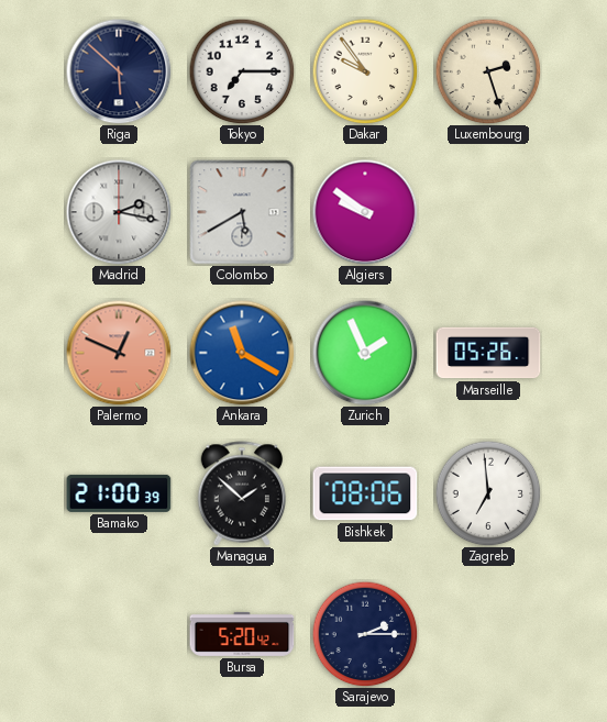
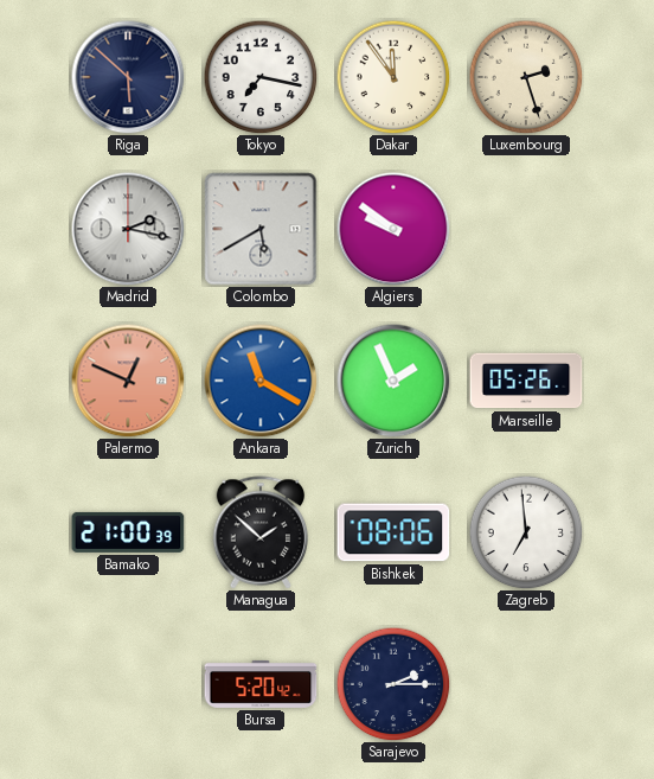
Tokyo: 7:15 -> 7:17 (261, 77)
Dakar: 9:54 -> 11:54 (393, 77)
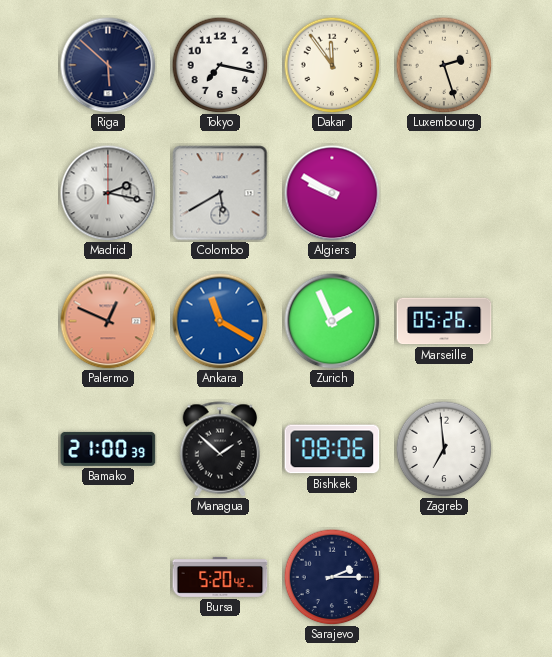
Algiers: 9:51 -> 9:50 (332, 193)
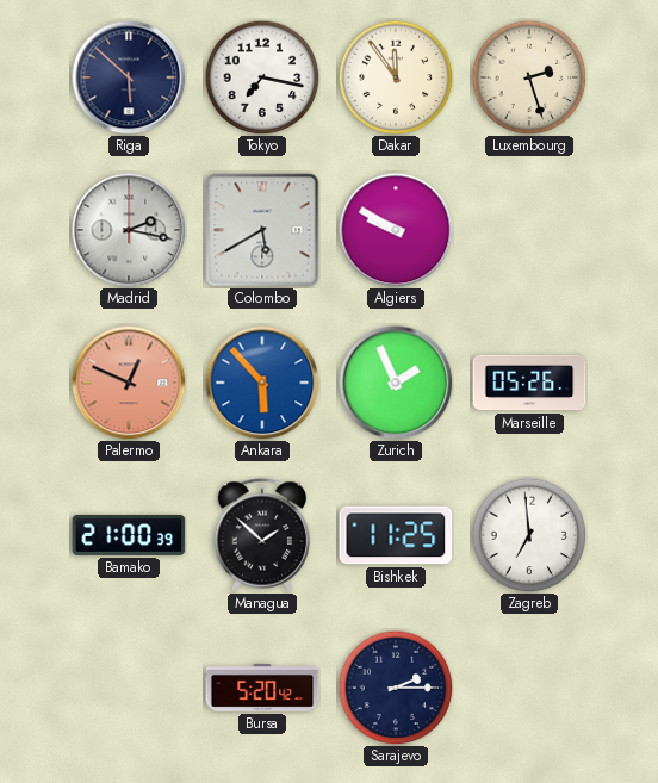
Ankara: 11:20 -> 5:53 (262, 383)
Bishkek: 08:06 -> 11:25 (396, 535)
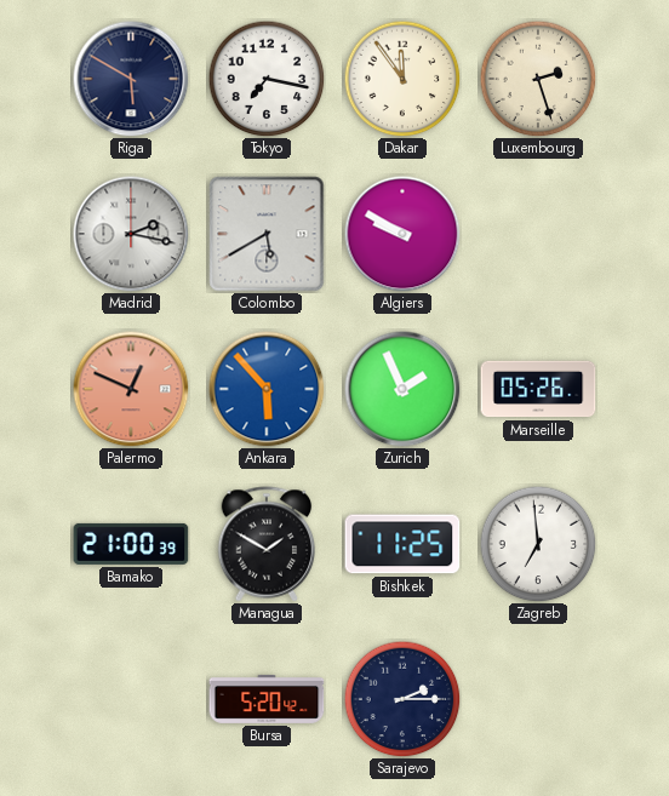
Riga: 5:52 -> 5:50 (131, 79)
Managua: 1:52 -> 1:50 (267, 544)
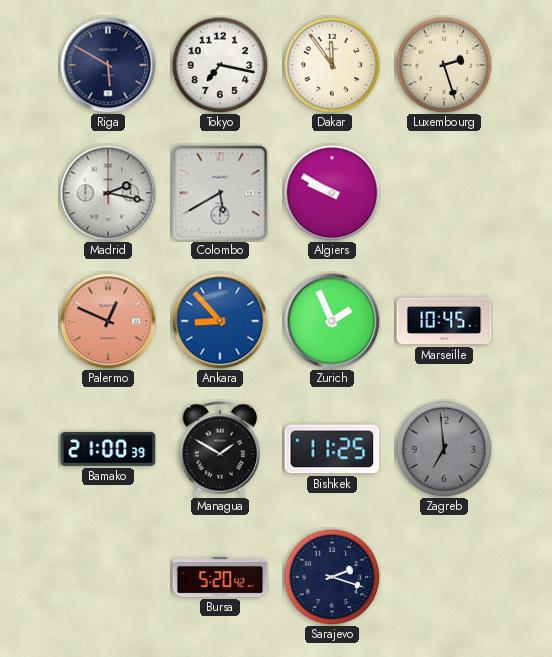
Ankara: 5:53 -> 8:53 (220, 321)
Marseille: 05:26 -> 10:45 (444, 321)
Zagreb dial: white -> grey (444, 449)
Sarajevo: 2:15 -> 2:18 (332, 577)
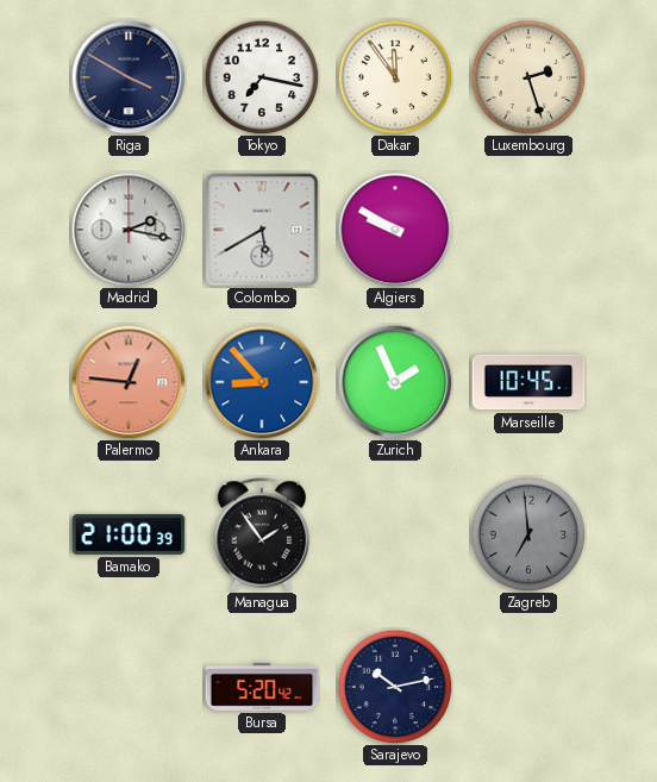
Riga: 5:50 -> 3:50 (129, 77)
Palermo: 12:49 -> 12:46 (129, 382)
Managua: 1:50 -> 1:54 (262, 534)
Bishkek: 11:25 -> none (332, 449)
Sarajevo: 2:18 -> 10:13 (395, 687)
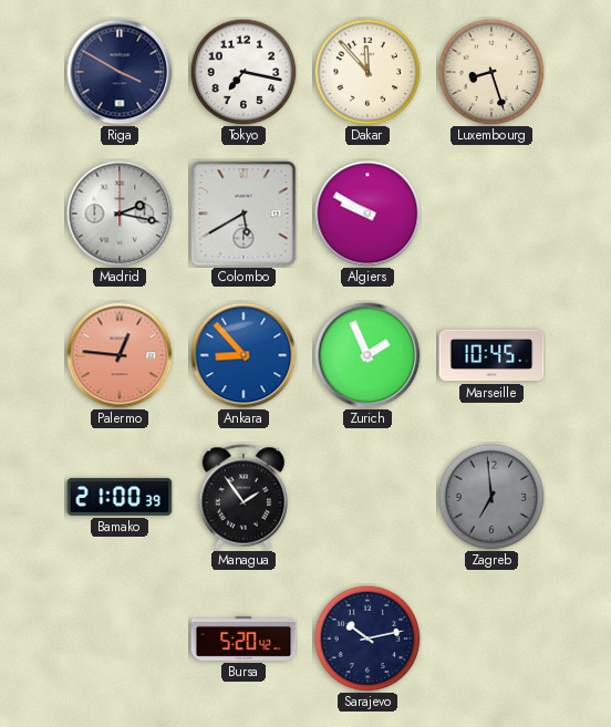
Dakar: 11:54 -> 11:53 (367, 72)
Luxembourg: 2:27 -> 8:27 (491, 72)
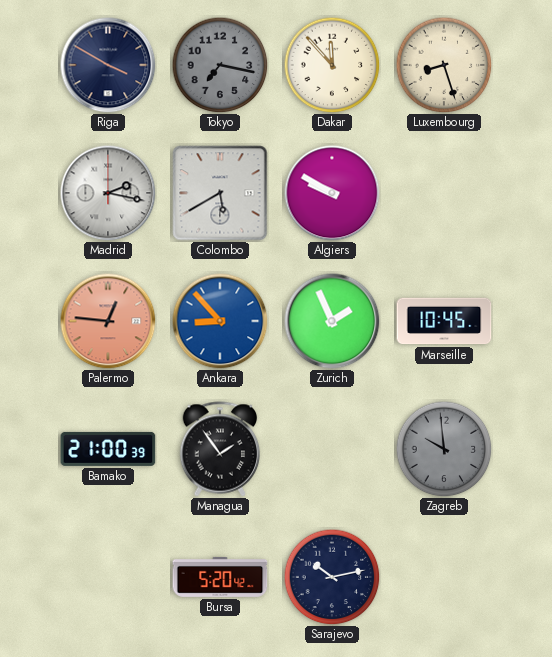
Tokyo dial: white -> grey (220, 65)
Zagreb: 6:59 -> 9:59 (444, 449)
